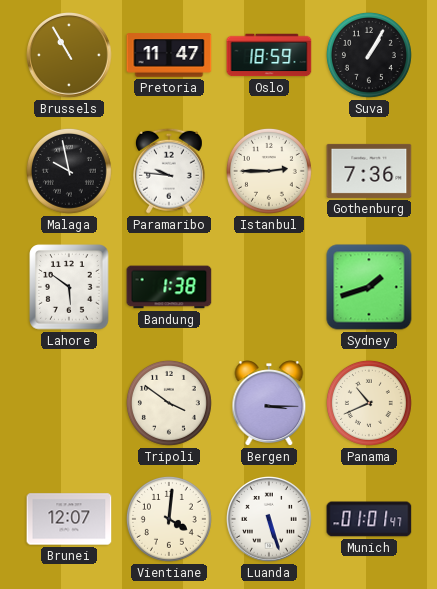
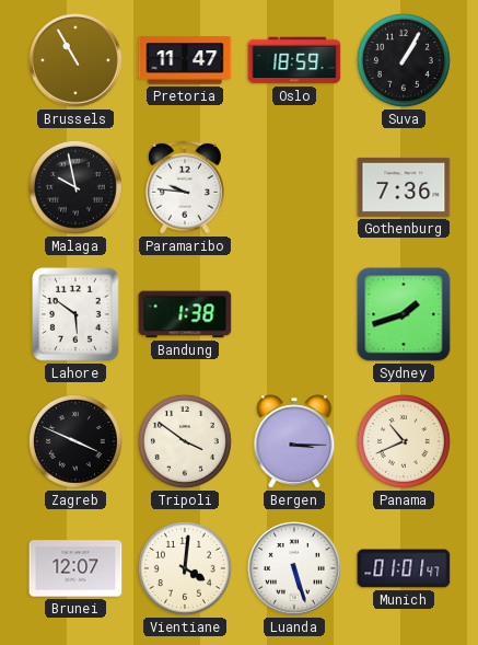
Istanbul: 2:45 -> none (269, 171)
Zagreb: none -> 3:49 (75, 441)
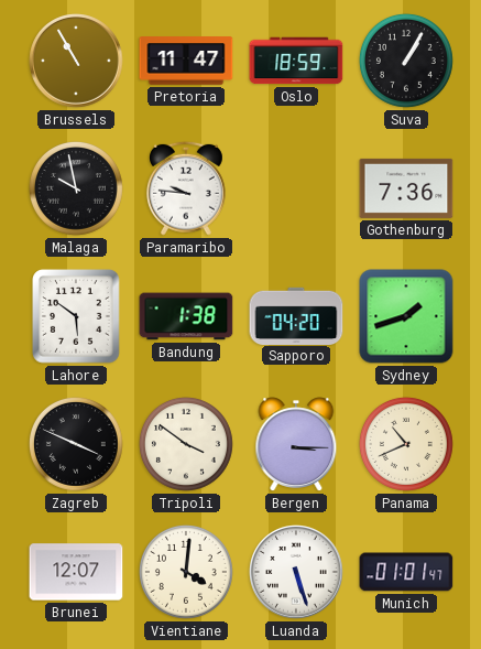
Sapporo: none -> 04:20 (296, 315)
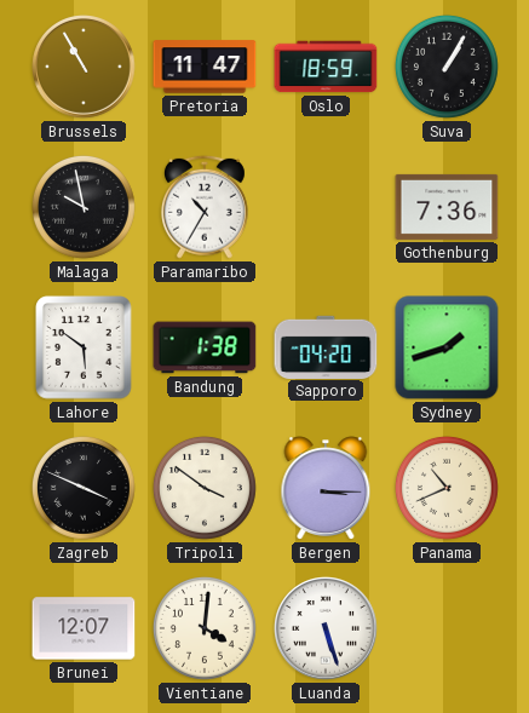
Paramaribo: 9:46 -> 10:35 (205, 207)
Munich: 01:01 -> none (406, 572)
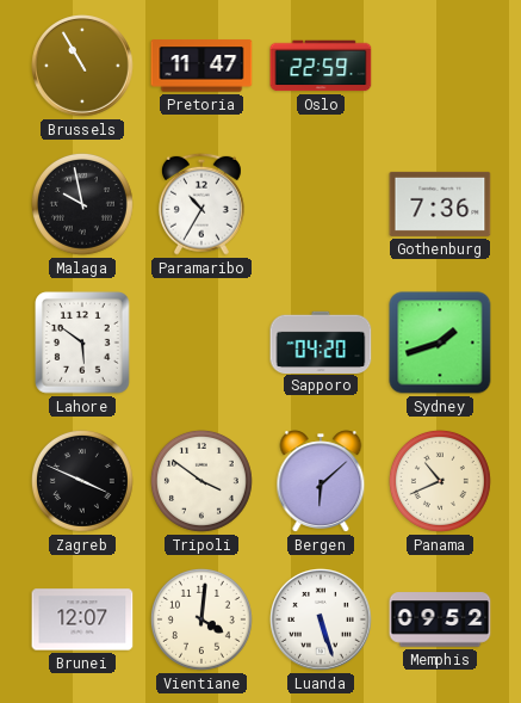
Oslo: 18:59 -> 22:59 (321, 66)
Suva: 1:05 -> none (447, 67)
Bandung: 1:38 -> none (205, 347)
Bergen: 3:15 -> 6:08 (321, 481)
Memphis: none -> 09:52 (440, 619)
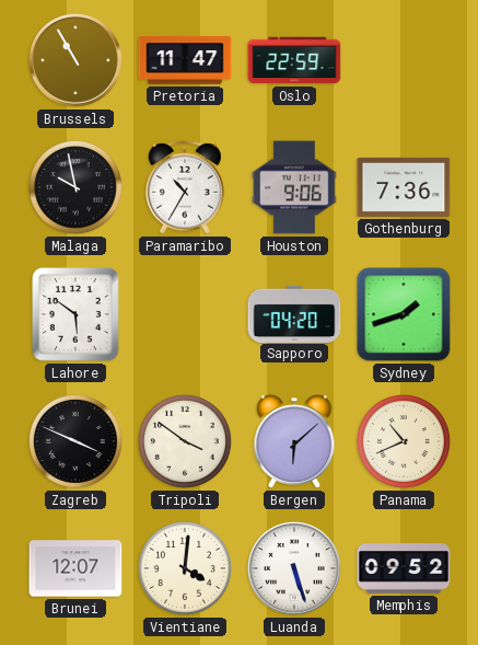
Houston: none -> 9:06 (294, 187)
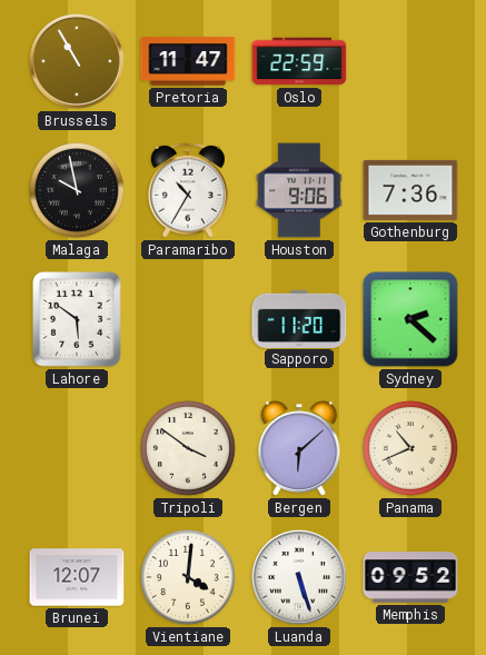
Sapporo: 04:20 -> 11:20 (299, 318)
Sydney: 1:42 -> 2:22 (410, 319)
Zagreb: 3:49 -> none (75, 441)
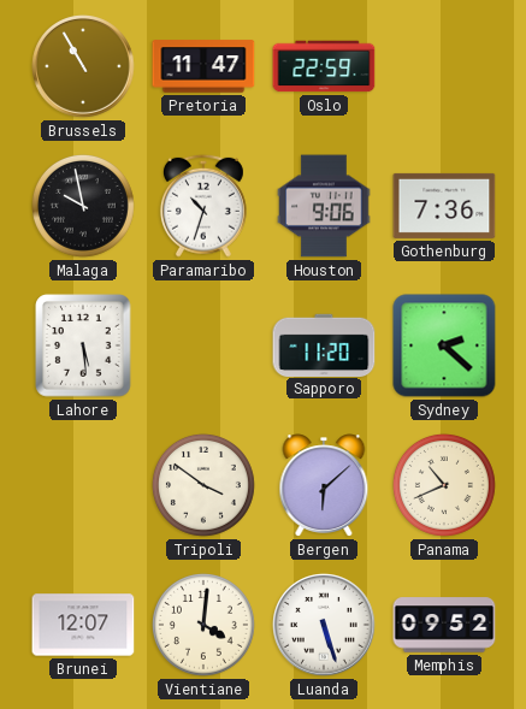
Paramaribo: 10:35 -> 10:33 (203, 206)
Lahore: 5:51 -> 5:29 (83, 345)
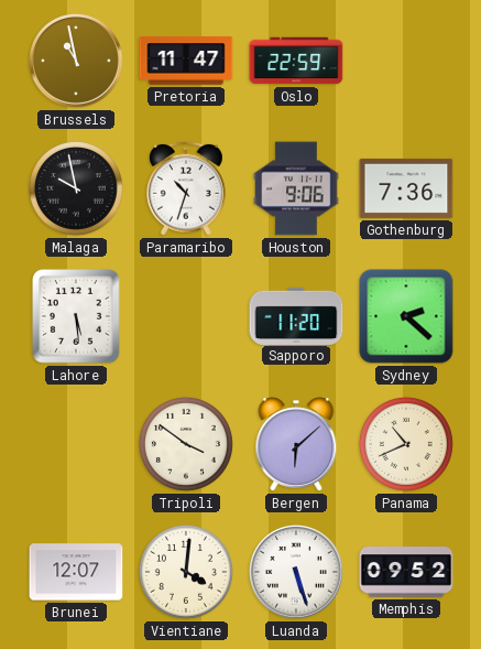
Brussels: 10:55 -> 10:58 (77, 62)
